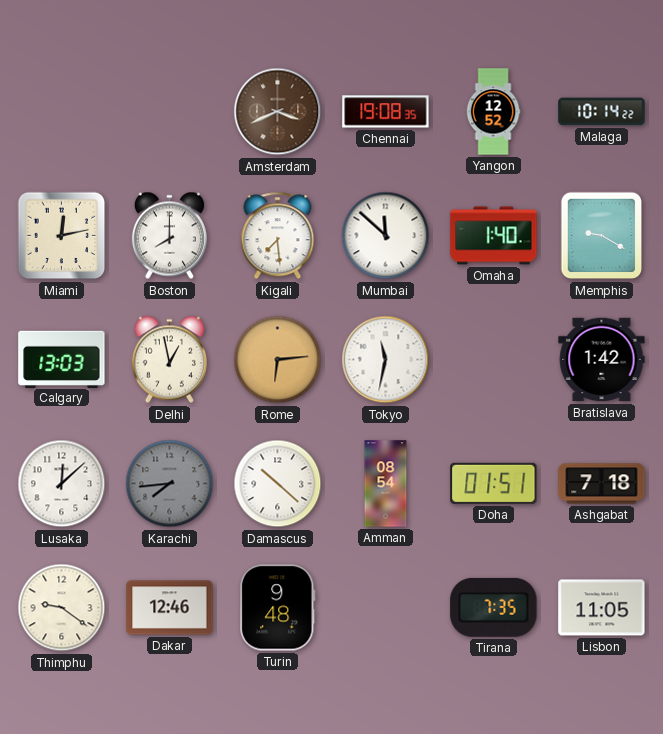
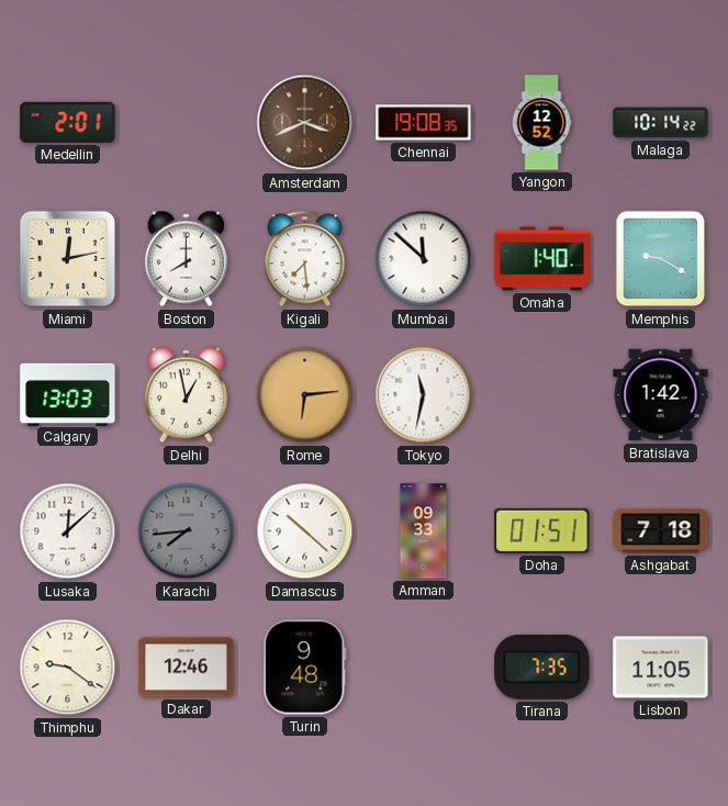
Medellin: none -> 2:01 (68, 122)
Amman: 08:54 -> 09:33 (424, 531)
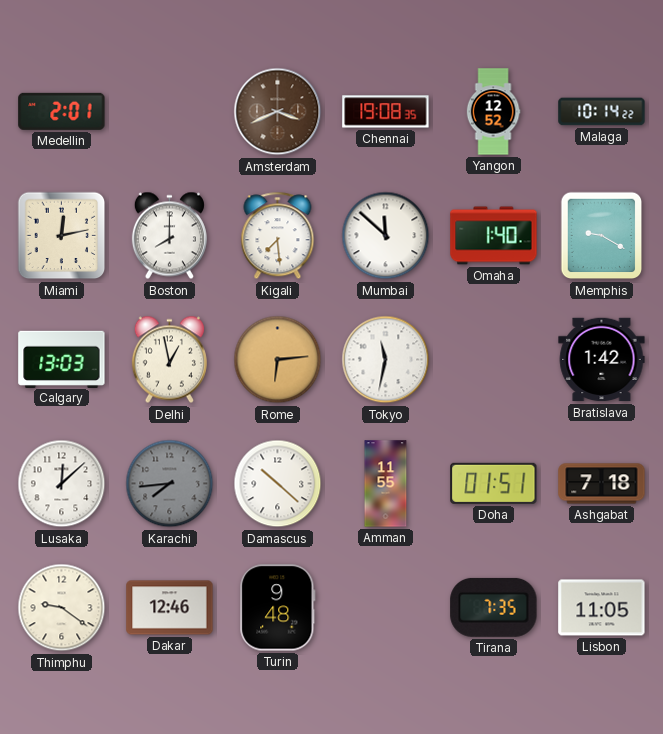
Amman: 09:33 -> 11:55 (386, 484)
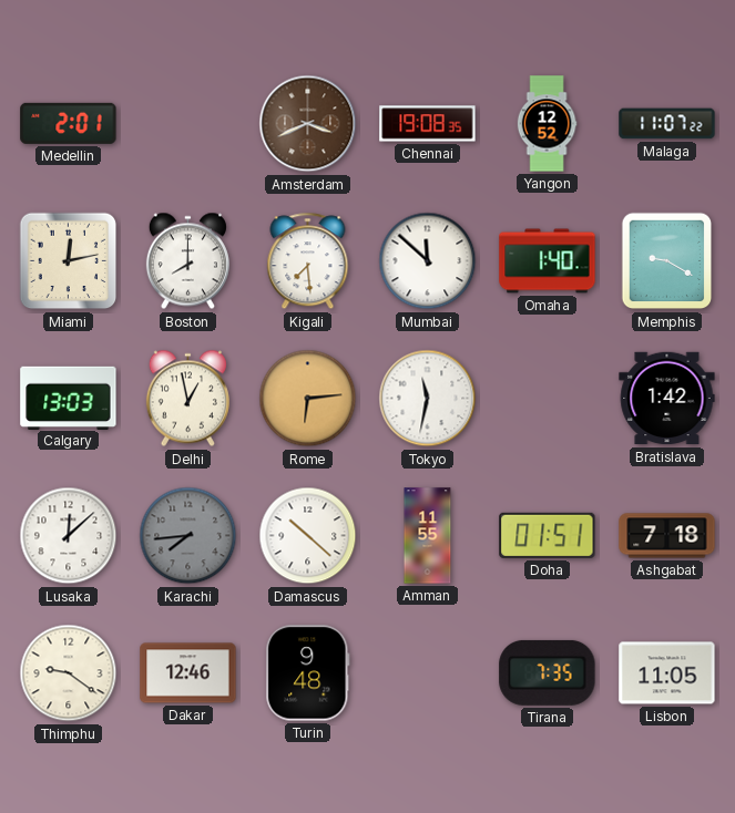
Malaga: 10:14 -> 11:07 (667, 124)
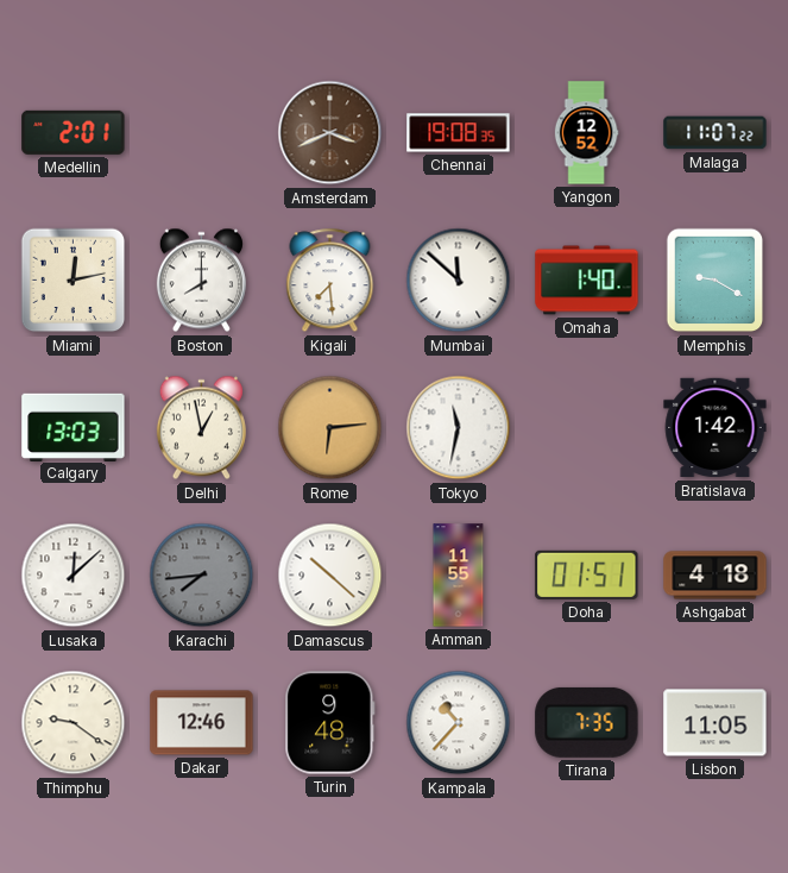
Ashgabat: 7:18 -> 4:18 (715, 576)
Kampala: none -> 10:37 (459, 723)
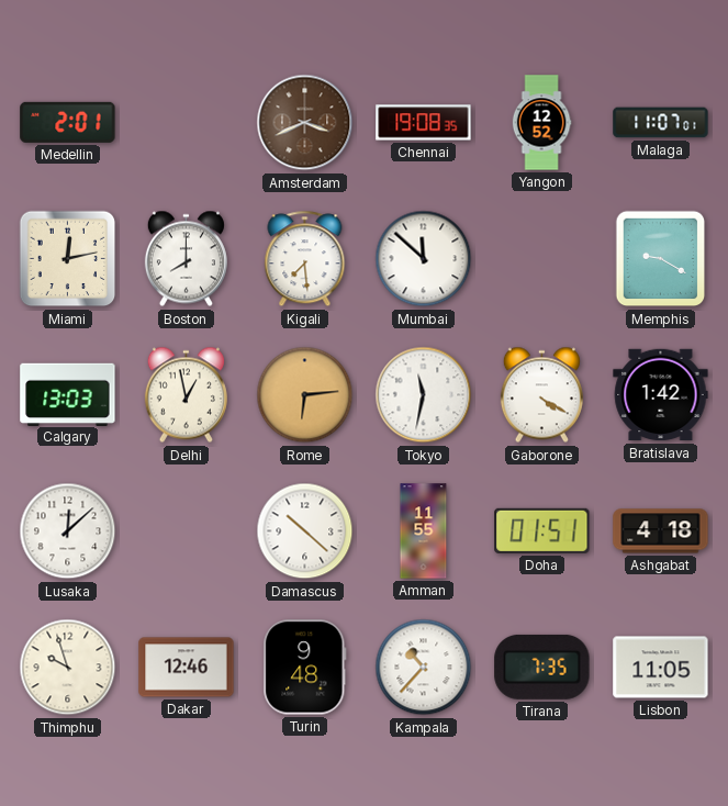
Malaga: 11:07:22 -> 11:07:01 (661, 123)
Omaha: 1:40 -> none (587, 281)
Gaborone: none -> 4:20 (541, 395)
Karachi: 7:44 -> none (202, 576)
Thimphu: 9:21 -> 9:57 (68, 668)
